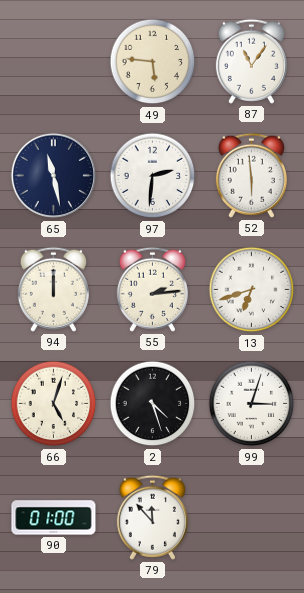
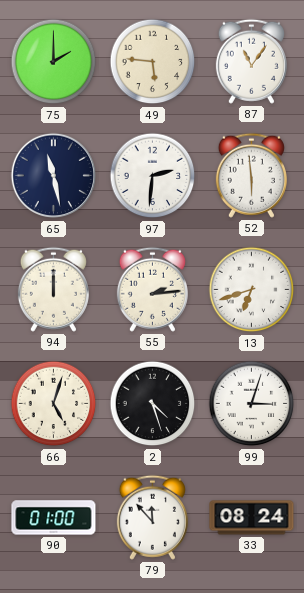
75: none -> 2:00 (54, 62)
33: none -> 08:24 (252, 518)
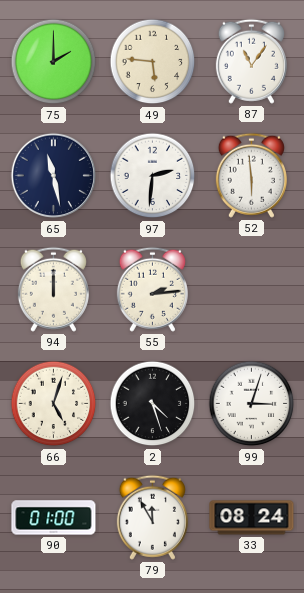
13: 6:42 -> none (252, 290)
79: 11:53 -> 11:55 (152, 517)
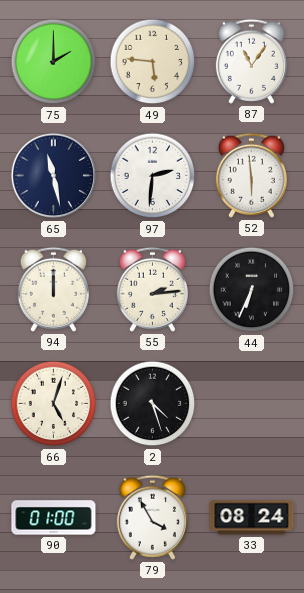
44: none -> 6:34 (252, 290)
99: 3:03 -> none (252, 404)
79: 11:55 -> 3:55 (152, 517)
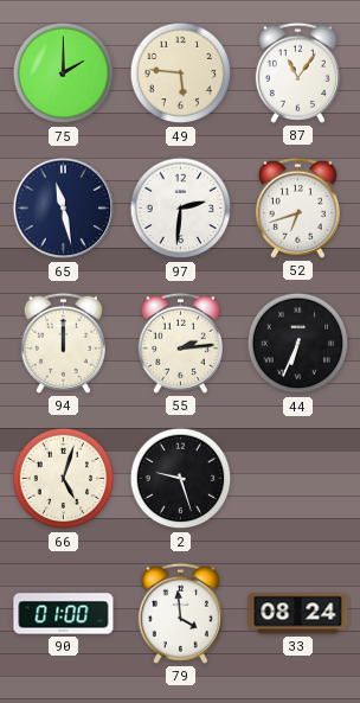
52: 5:59 -> 6:42 (297, 207)
2: 4:27 -> 9:27 (181, 479)
79: 3:55 -> 3:59 (180, 613)
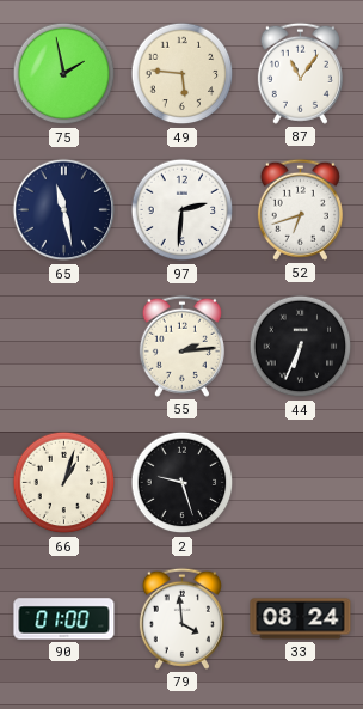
75: 2:00 -> 1:58 (64, 74)
94: 12:00 -> none (63, 343)
66: 5:03 -> 1:03 (64, 483)
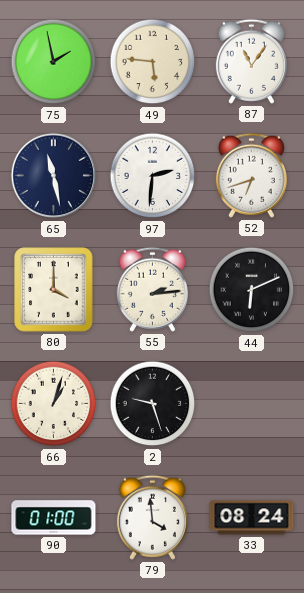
80: none -> 4:00 (54, 290)
44: 6:34 -> 6:11 (252, 290)
